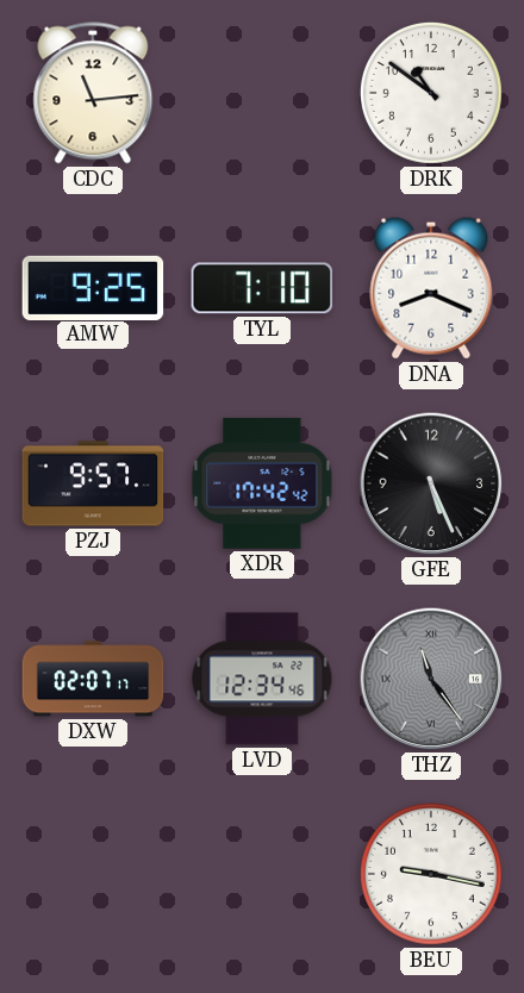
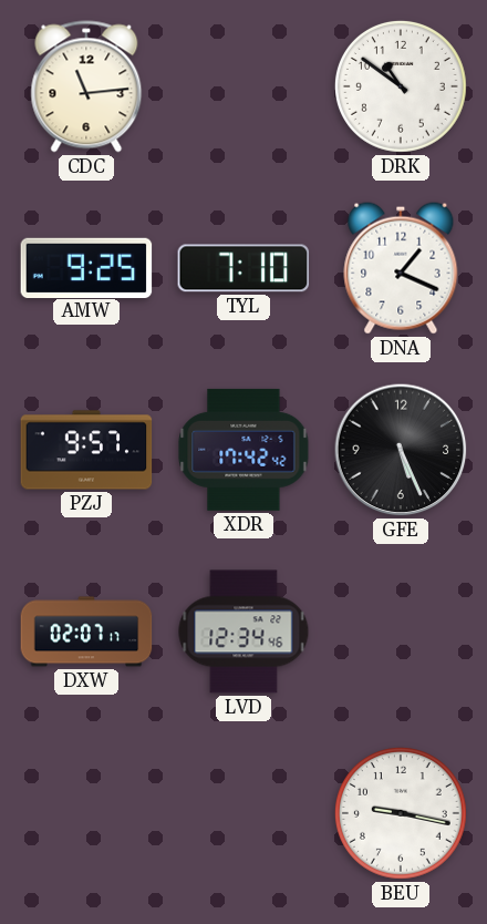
DNA: 8:19 -> 1:19 (401, 268)
THZ: 11:24 -> none (431, 679)
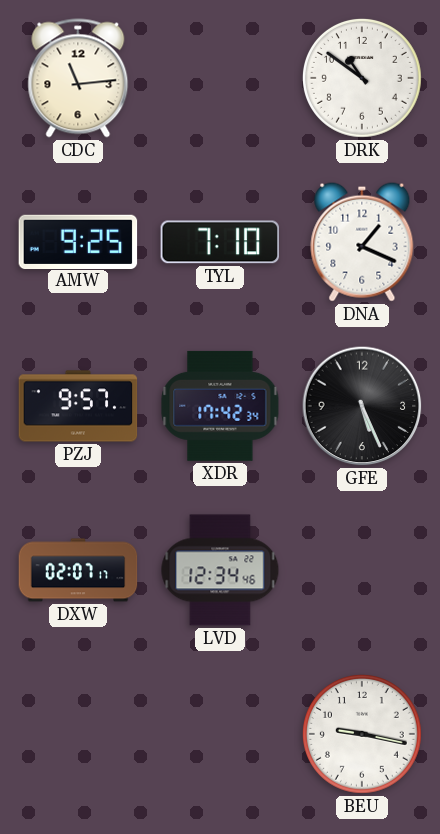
XDR: 17:42:42 -> 17:42:34 (220, 406)
